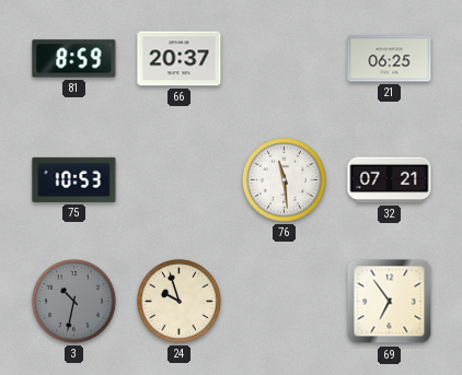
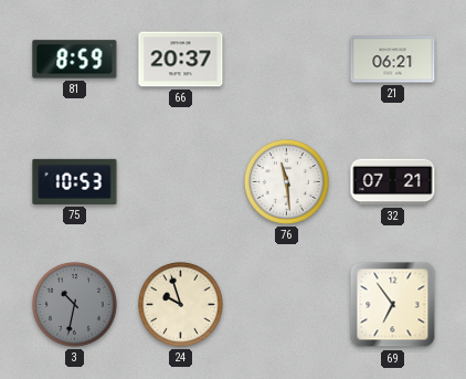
21: 06:25 -> 06:21 (393, 60)
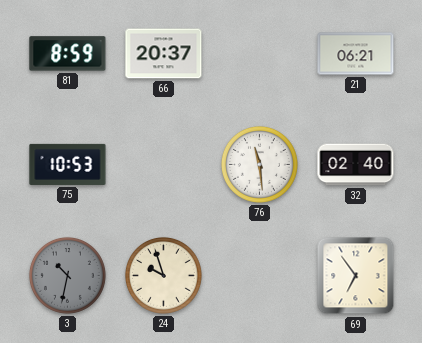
32: 07:21 -> 02:40 (356, 165)
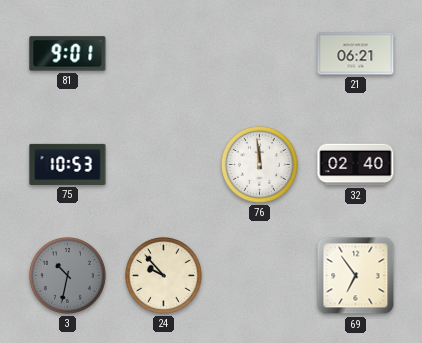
81: 8:59 -> 9:01 (68, 54)
66: 20:37 -> none (164, 54)
76: 11:29 -> 11:59 (259, 164)
24: 9:57 -> 9:53 (163, 275)
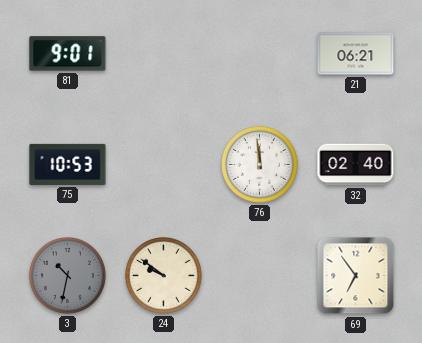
24: 9:53 -> 9:51 (163, 275)
